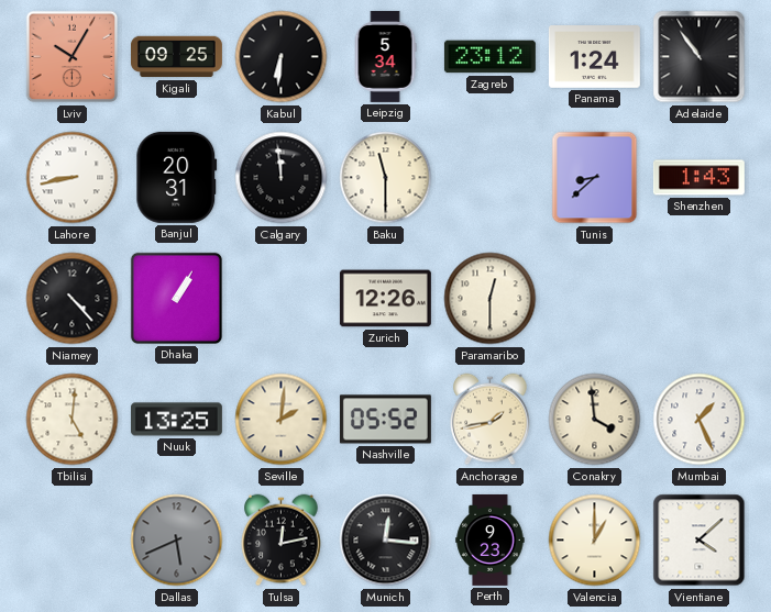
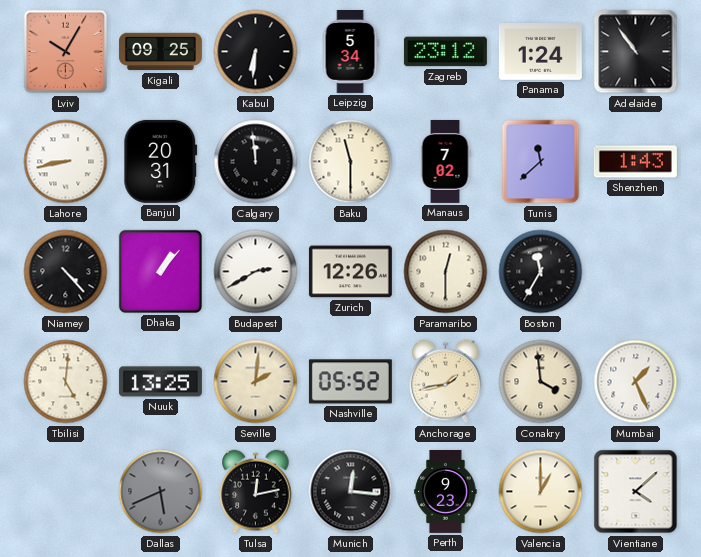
Manaus: none -> 7:02 (445, 161)
Tunis: 8:38 -> 11:38 (541, 162)
Dhaka: 1:05 -> 1:07 (160, 271)
Budapest: none -> 2:40 (256, 272)
Boston: none -> 11:35 (541, 272)
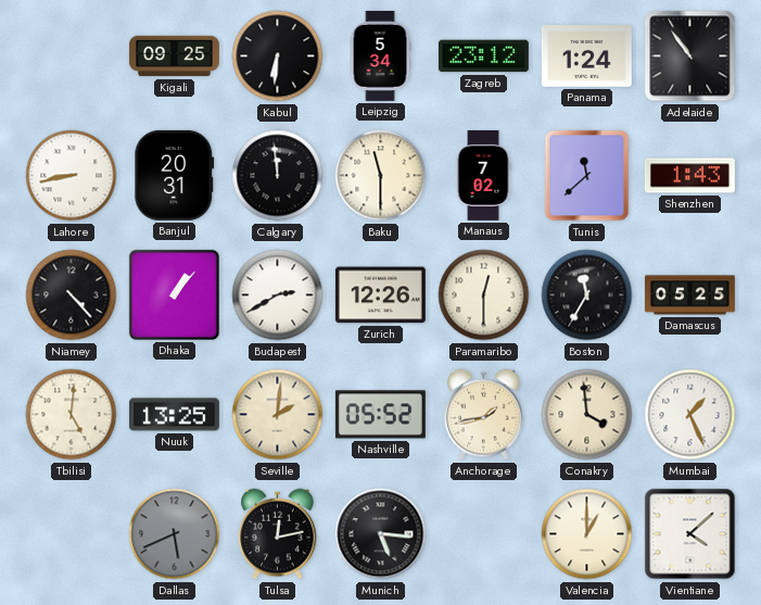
Lviv: 10:05 -> none (66, 52)
Damascus: none -> 05:25 (689, 295)
Munich: 12:16 -> 5:16 (381, 534)
Perth: 9:23 -> none (446, 491)
